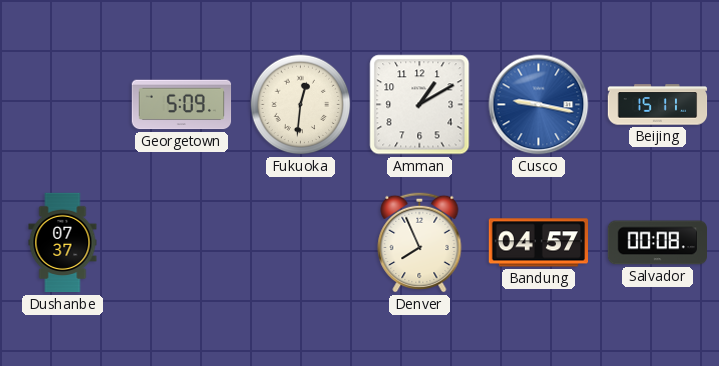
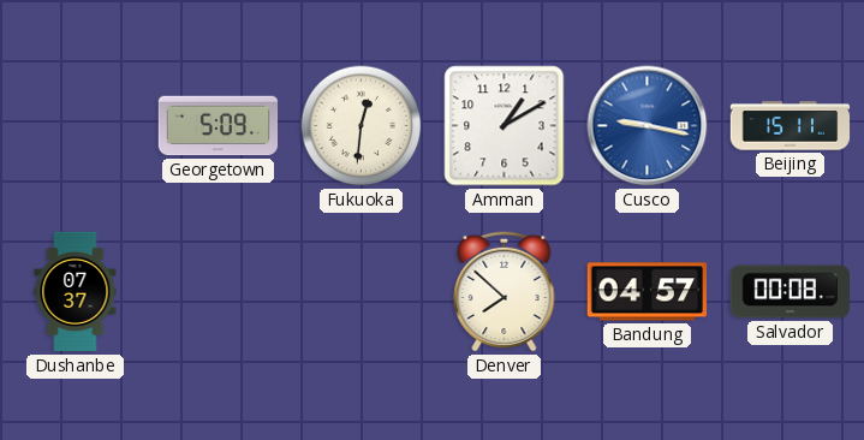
Denver: 7:56 -> 7:52 (505, 291)
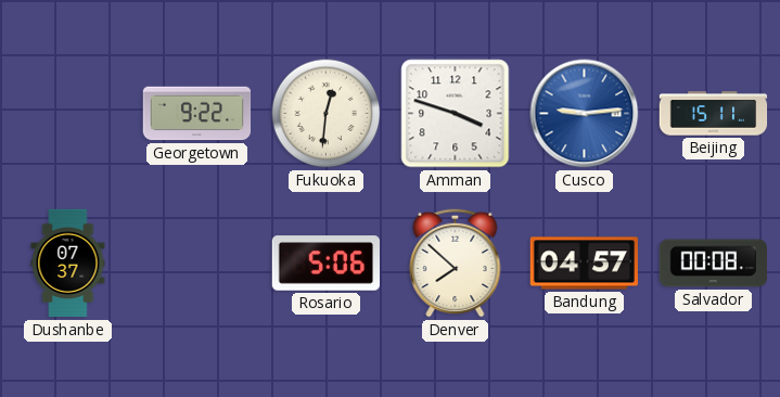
Georgetown: 5:09 -> 9:22 (197, 114)
Amman: 1:10 -> 3:48 (456, 114)
Cusco: 9:17 -> 9:14 (585, 114)
Rosario: none -> 5:06 (325, 264)
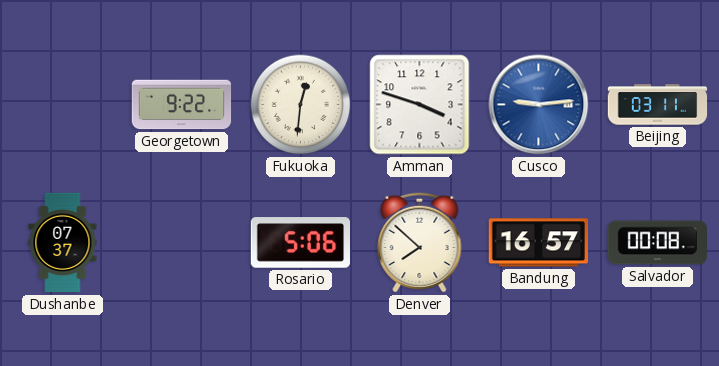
Beijing: 15:11 -> 03:11 (658, 105)
Bandung: 04:57 -> 16:57 (538, 243)
